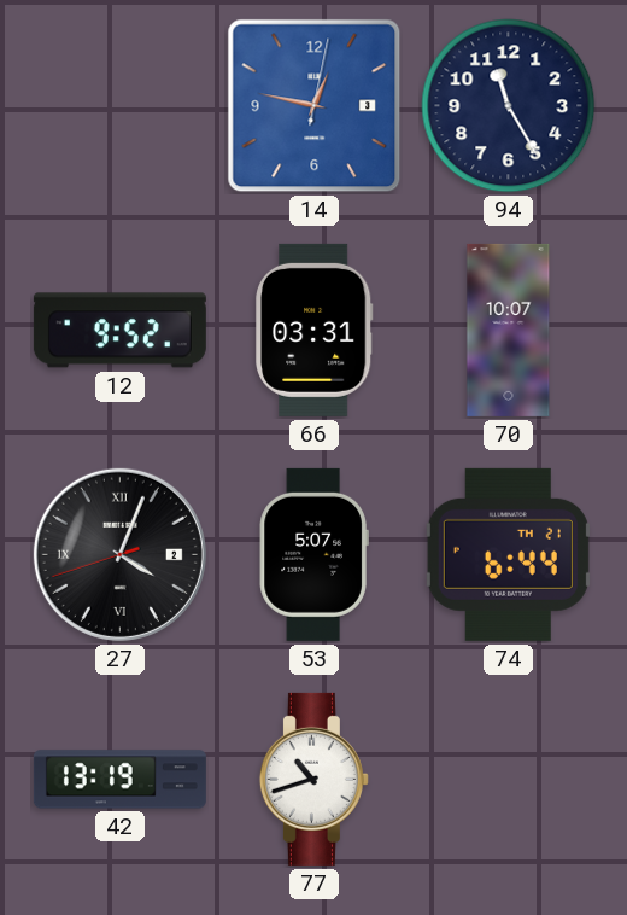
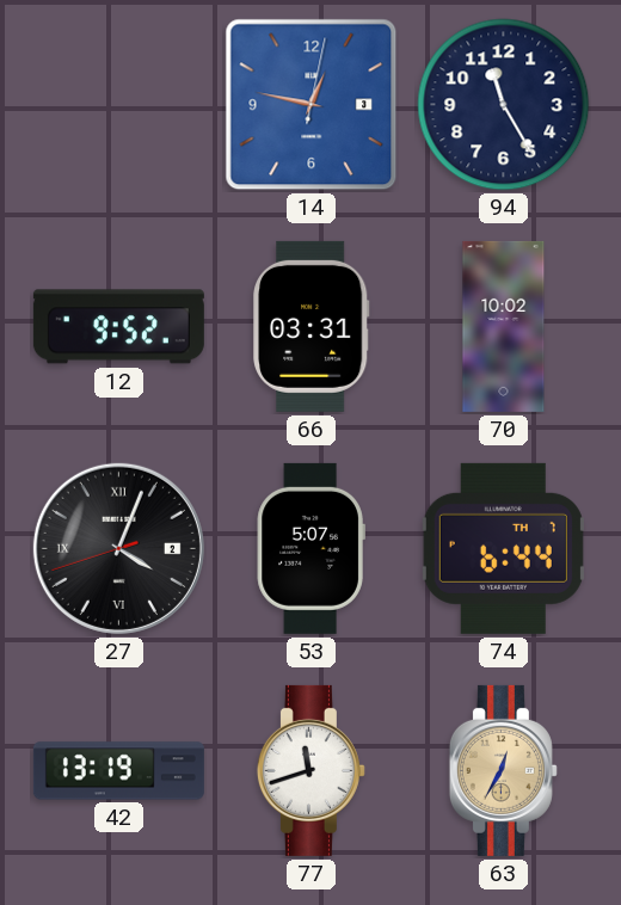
70: 10:07 -> 10:02 (504, 326)
74 date: TH 21 -> TH 7 (503, 548)
77: 10:42 -> 11:42 (310, 770)
63: none -> 12:35 (503, 770)
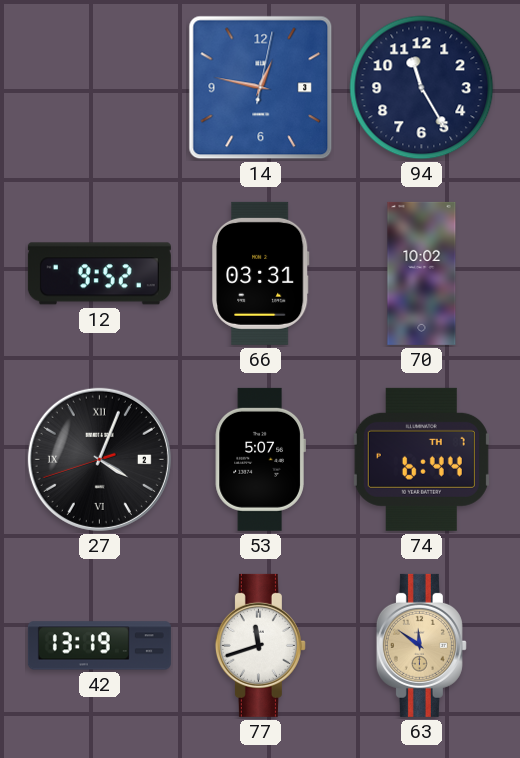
63: 12:35 -> 11:51 (421, 645)
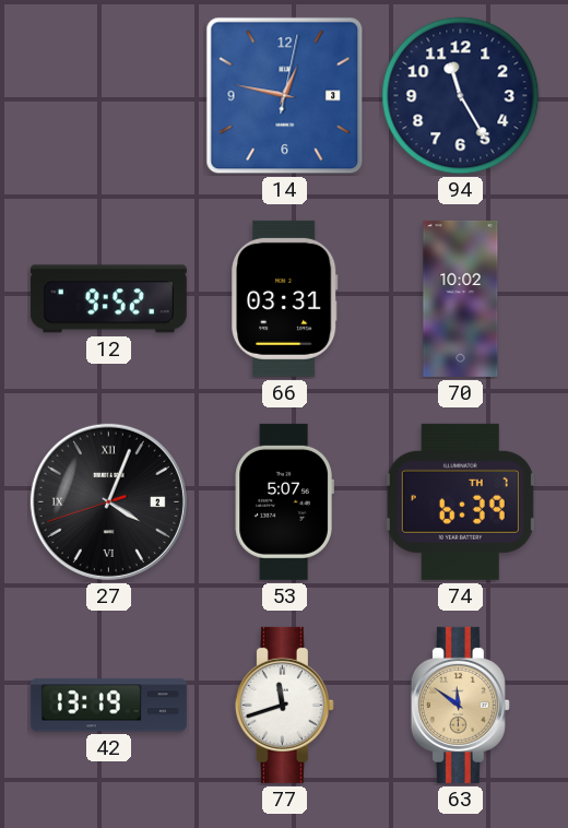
74: 6:44 -> 6:39 (460, 501)
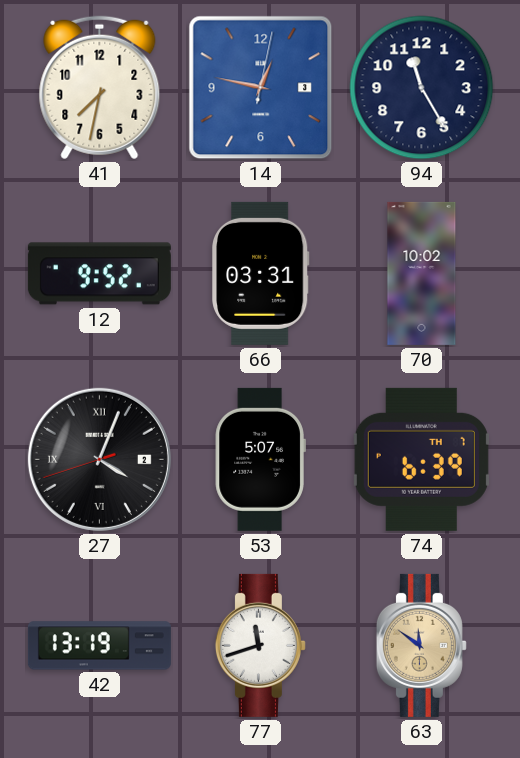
41: none -> 7:32 (100, 88)
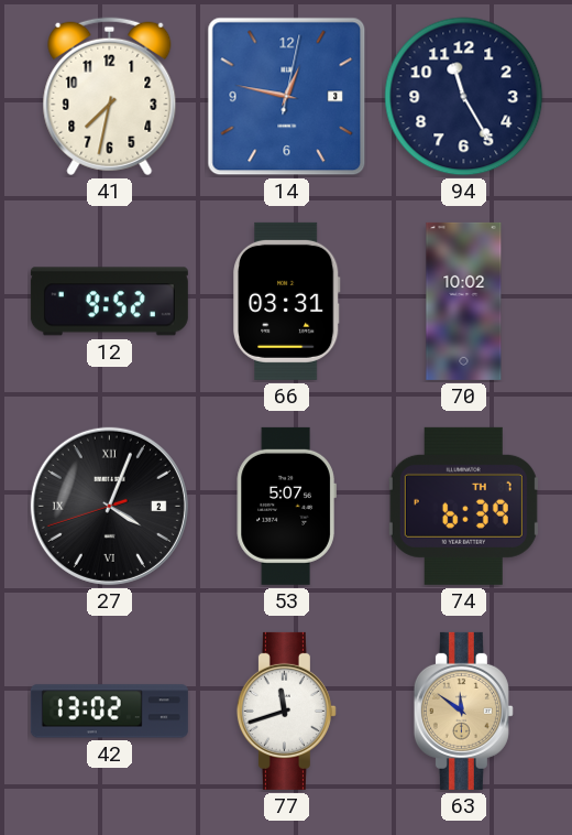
42: 13:19 -> 13:02 (109, 712)
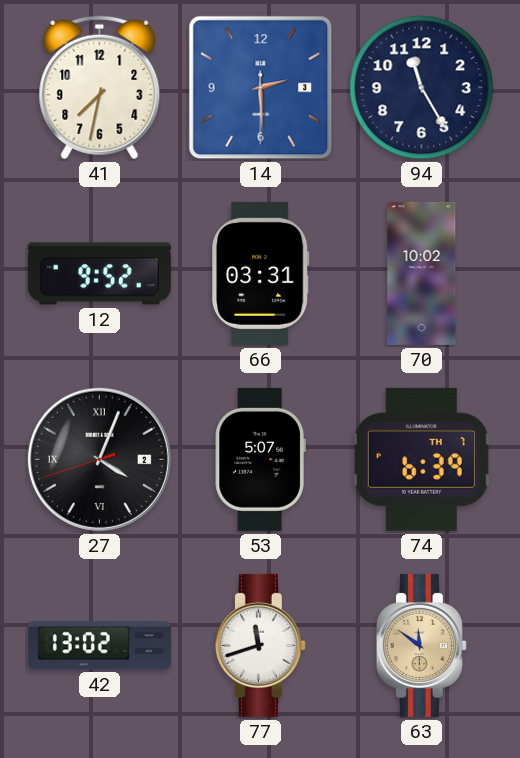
14: 12:47 -> 2:29 (261, 88)
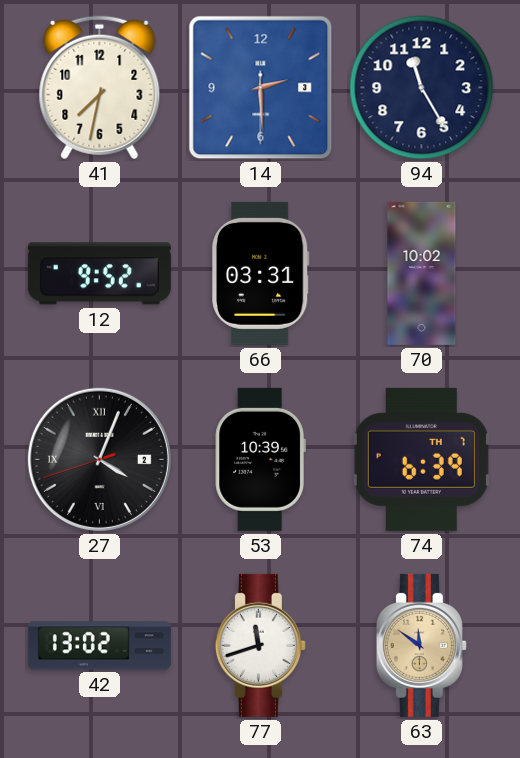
53: 5:07 -> 10:39 (260, 459)
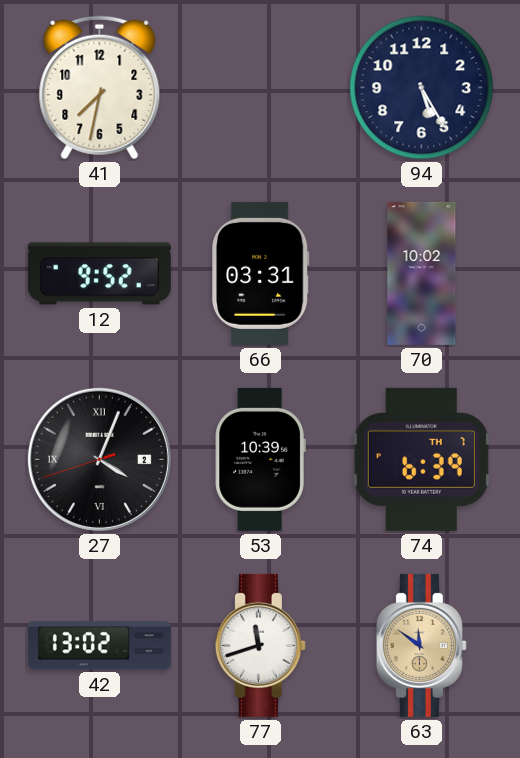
14: 2:29 -> none (261, 88)
94: 11:25 -> 5:25 (422, 88)
